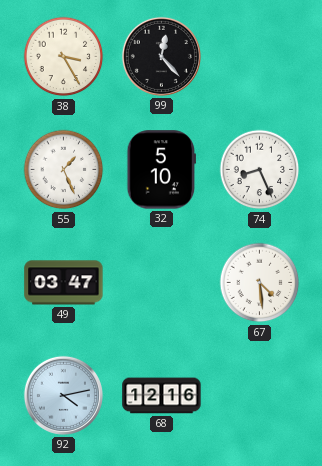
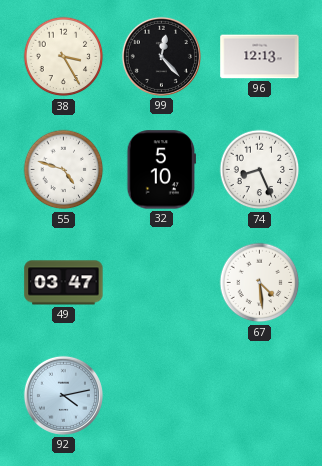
96: none -> 12:13 (260, 57)
55: 1:26 -> 4:48 (64, 170)
68: 12:16 -> none (162, 396)
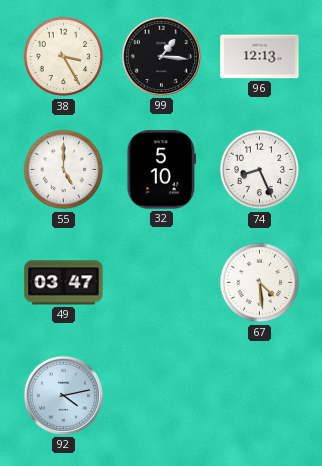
99: 12:23 -> 1:16 (161, 56)
55: 4:48 -> 5:00 (64, 170)
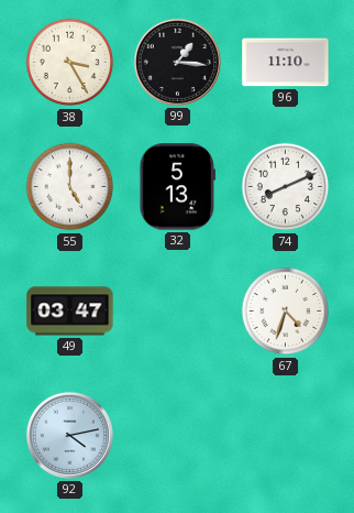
96: 12:13 -> 11:10 (286, 63)
32: 5:10 -> 5:13 (177, 187)
74: 8:26 -> 8:11 (286, 187)
67: 4:29 -> 4:33 (286, 312)
